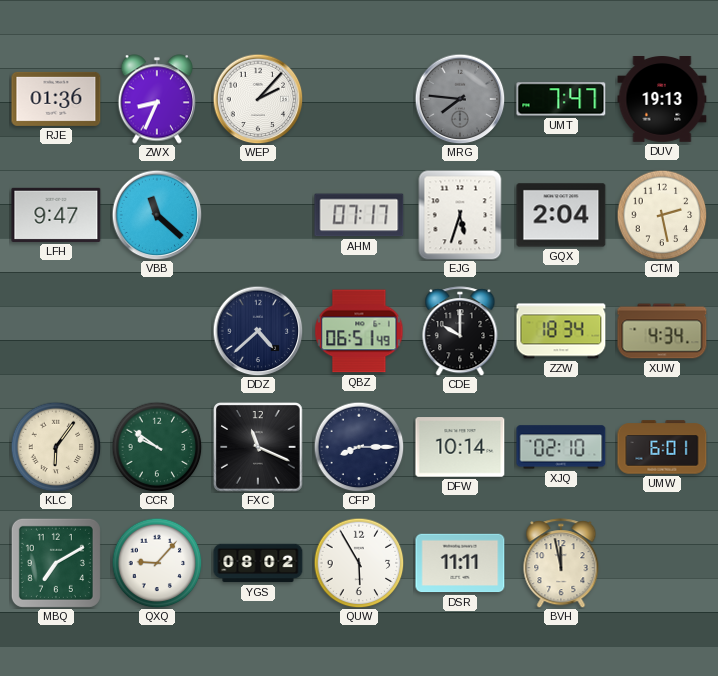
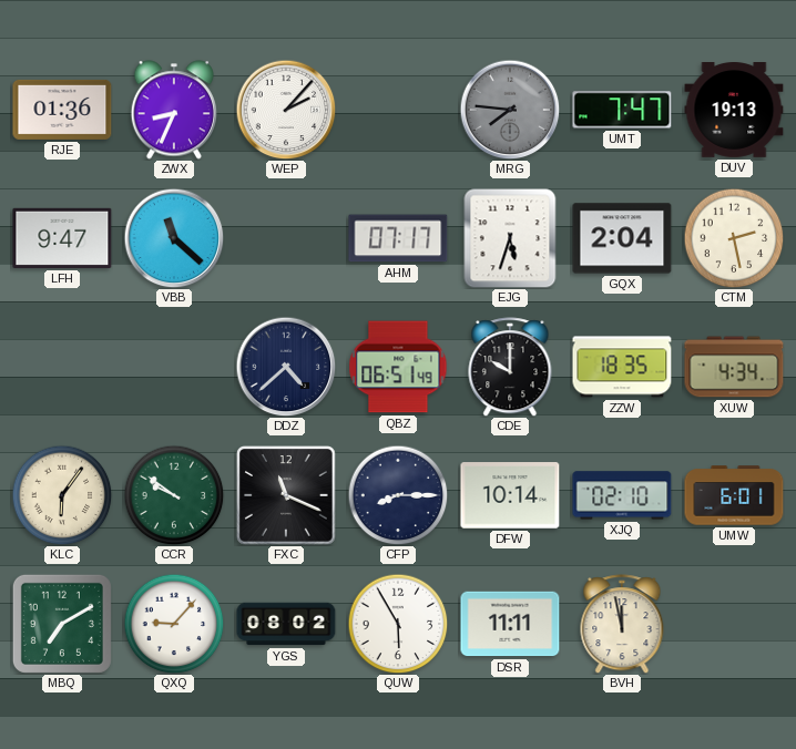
ZZW: 18:34 -> 18:35 (622, 367)
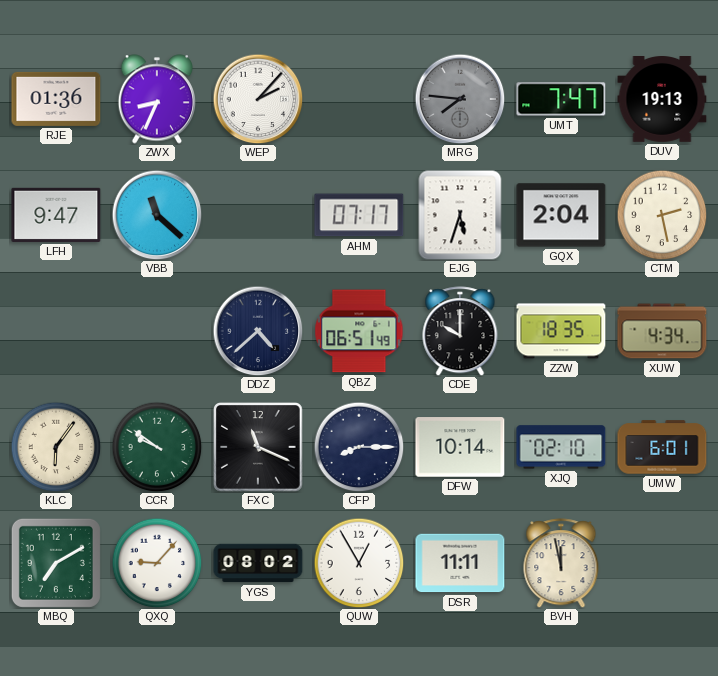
QUW: 5:55 -> 12:55 (359, 563)
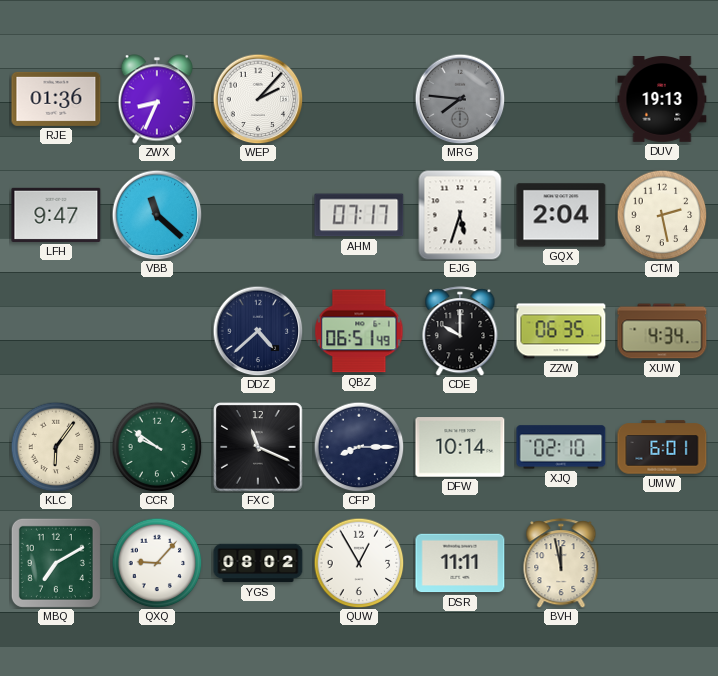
UMT: 7:47 -> none (561, 99)
ZZW: 18:35 -> 06:35 (561, 331)
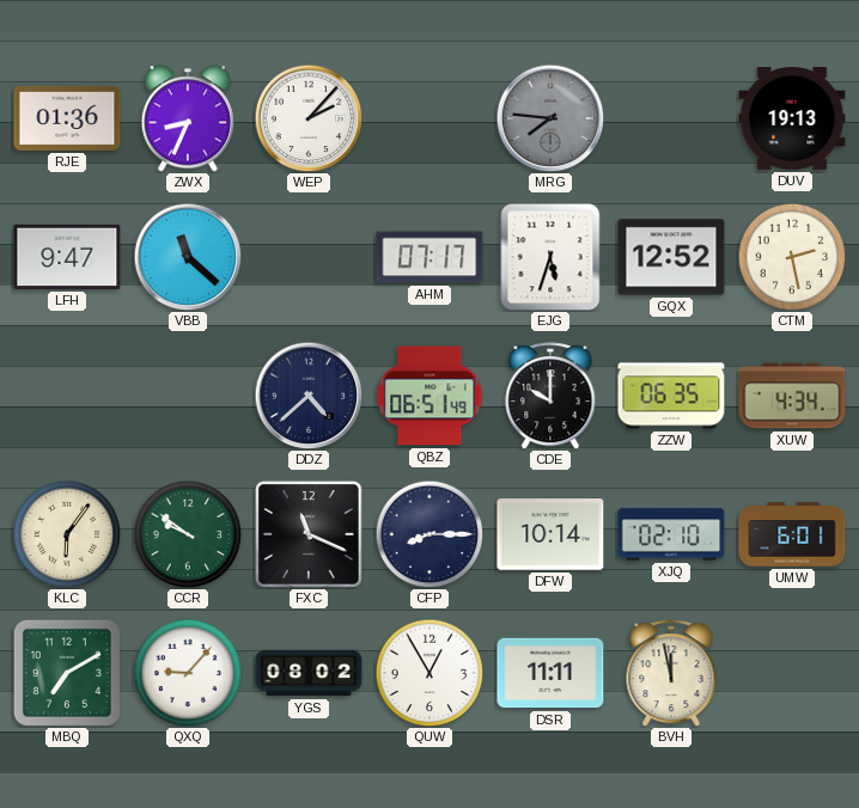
GQX: 2:04 -> 12:52 (671, 257)
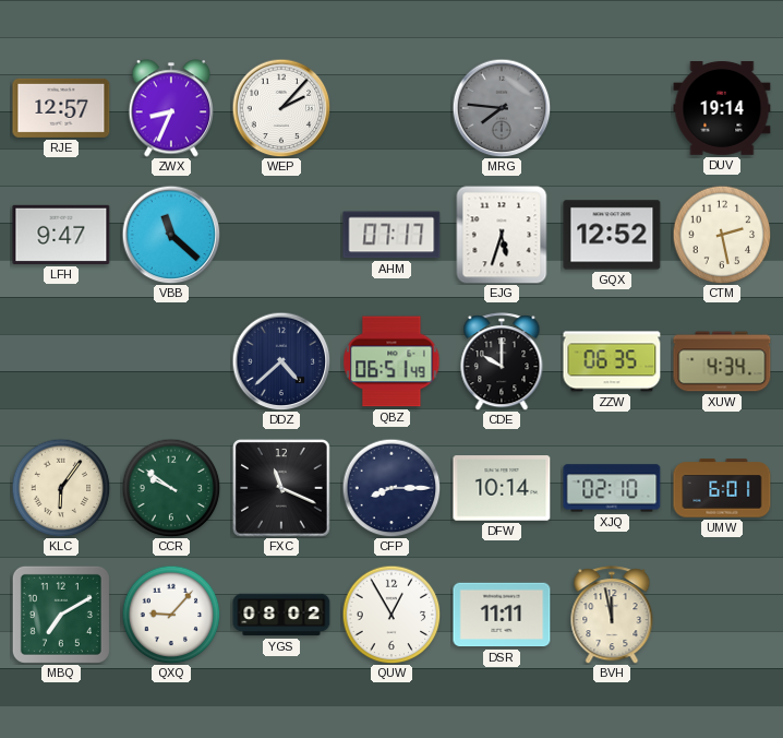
RJE: 01:36 -> 12:57 (61, 108)
DUV: 19:13 -> 19:14 (722, 109)
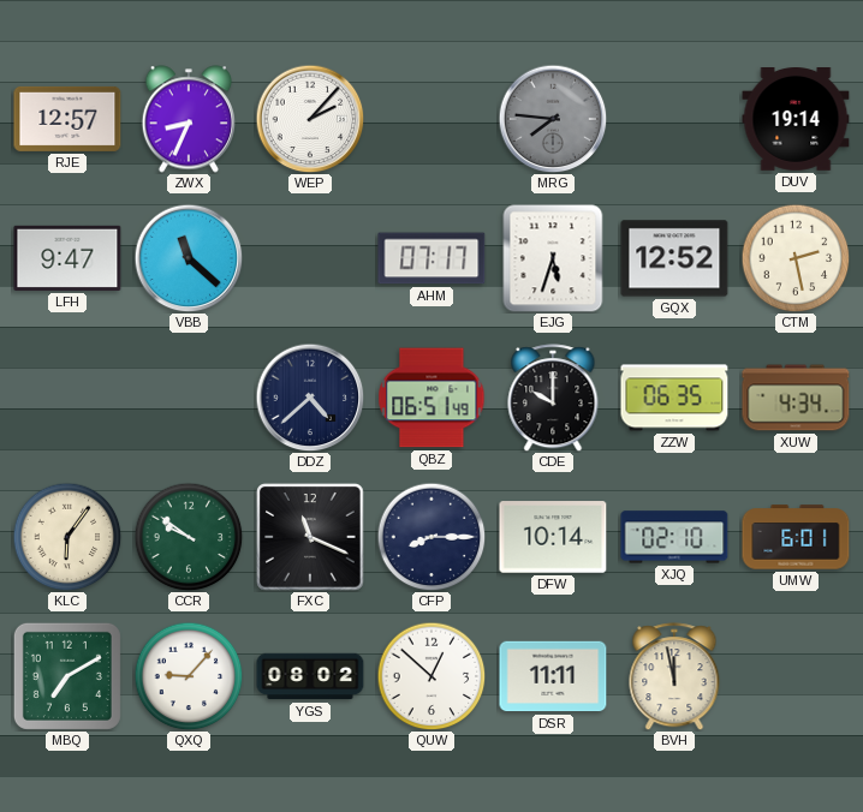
QUW: 12:55 -> 12:52 (431, 676)
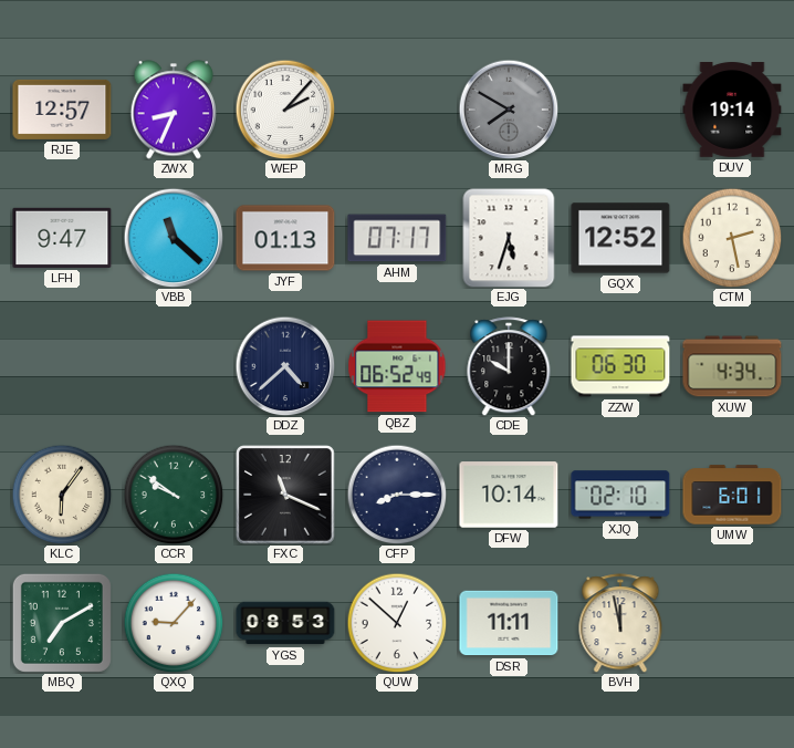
MRG: 7:46 -> 7:50 (509, 110)
JYF: none -> 01:13 (285, 238)
QBZ: 06:51 -> 06:52 (397, 366)
ZZW: 06:35 -> 06:30 (620, 366)
YGS: 08:02 -> 08:53 (285, 623)
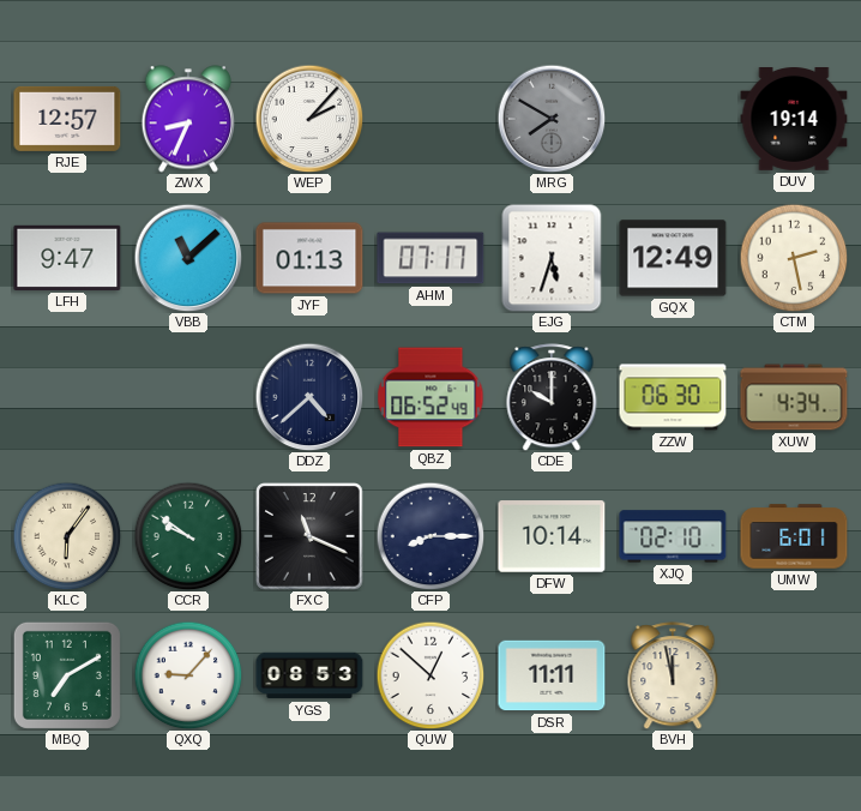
VBB: 11:22 -> 11:08 (188, 258)
GQX: 12:52 -> 12:49 (673, 258)
